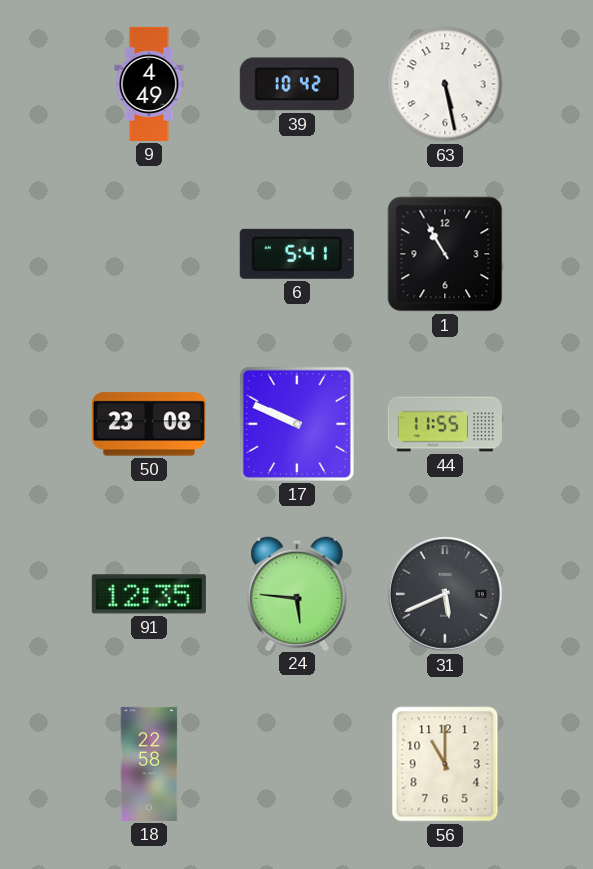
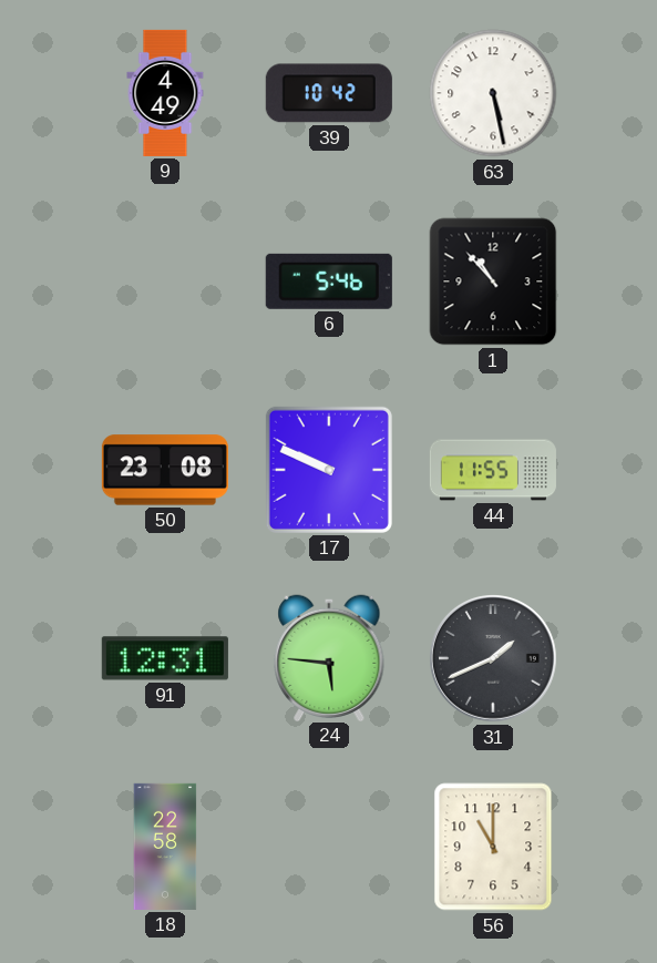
6: 5:41 -> 5:46 (329, 281)
1: 10:55 -> 10:53 (493, 281)
91: 12:35 -> 12:31 (165, 658)
31: 5:41 -> 1:41 (494, 659)
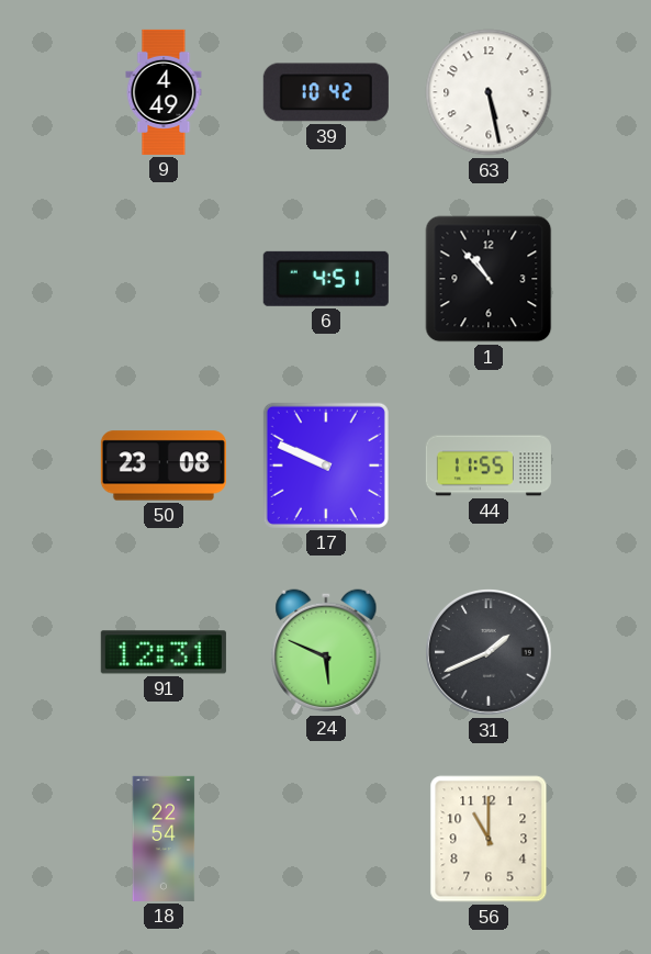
6: 5:46 -> 4:51 (326, 279)
24: 5:46 -> 5:49 (326, 651)
18: 22:58 -> 22:54 (164, 839)
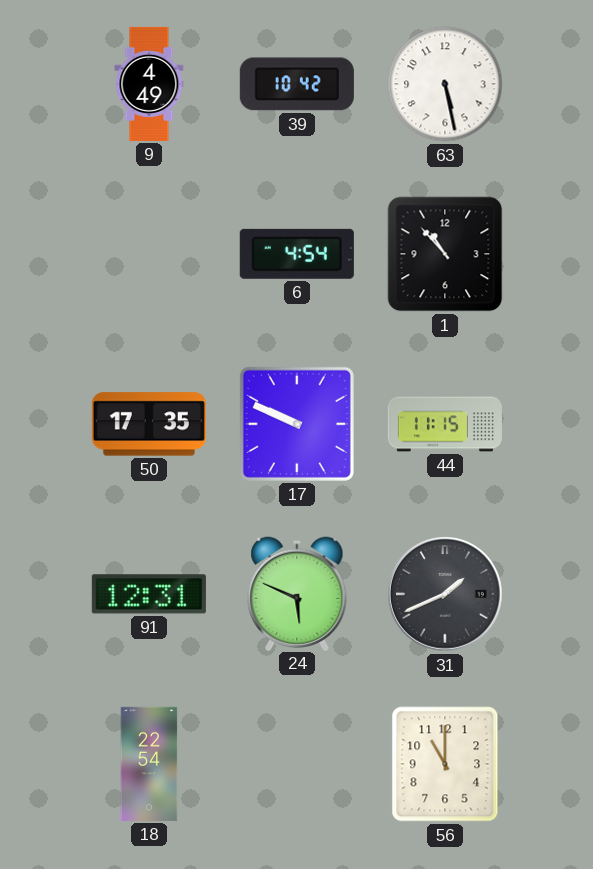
6: 4:51 -> 4:54 (297, 254)
50: 23:08 -> 17:35 (149, 424)
44: 11:55 -> 11:15 (445, 424)
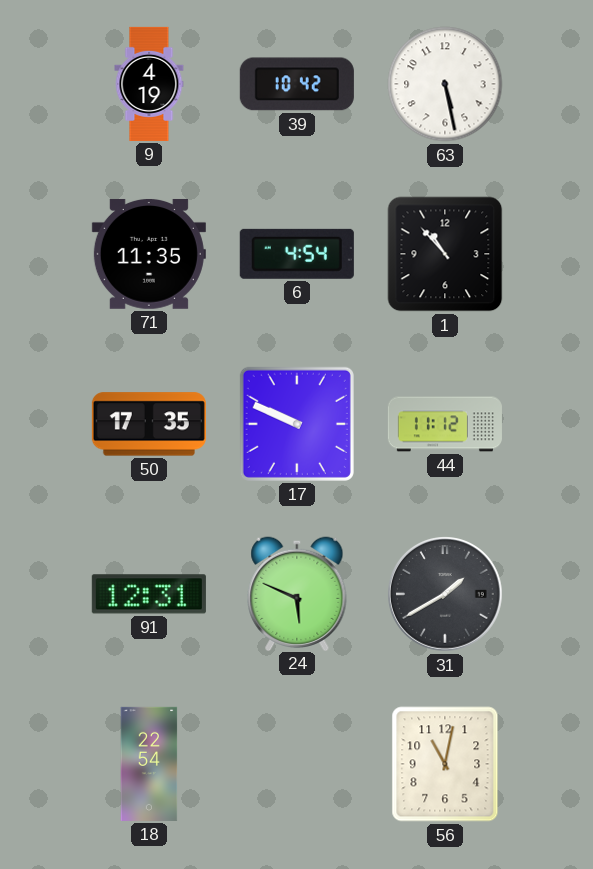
9: 4:49 -> 4:19 (149, 84)
71: none -> 11:35 (149, 254)
44: 11:15 -> 11:12 (445, 424)
31: 1:41 -> 1:40 (446, 595)
56: 11:00 -> 11:02 (445, 764)
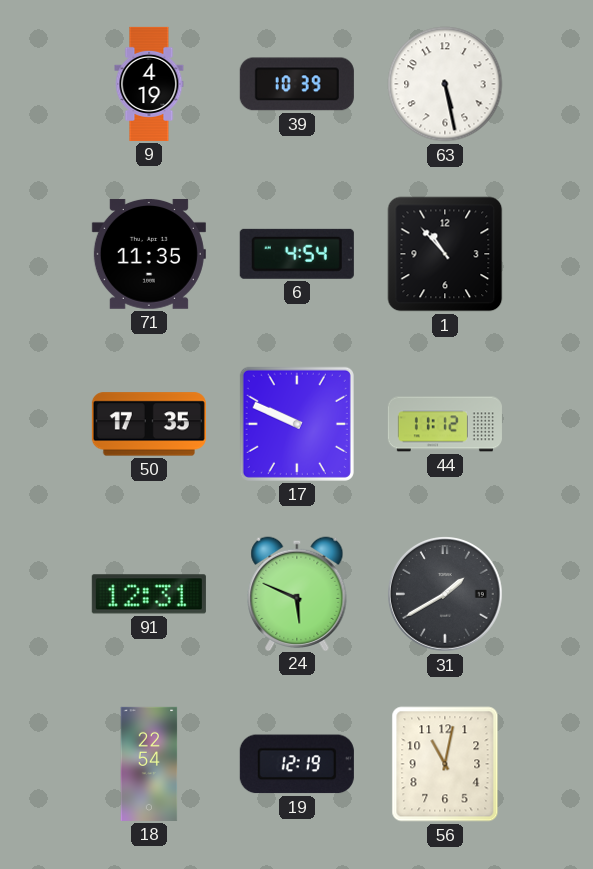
39: 10:42 -> 10:39 (297, 84)
19: none -> 12:19 (297, 764)
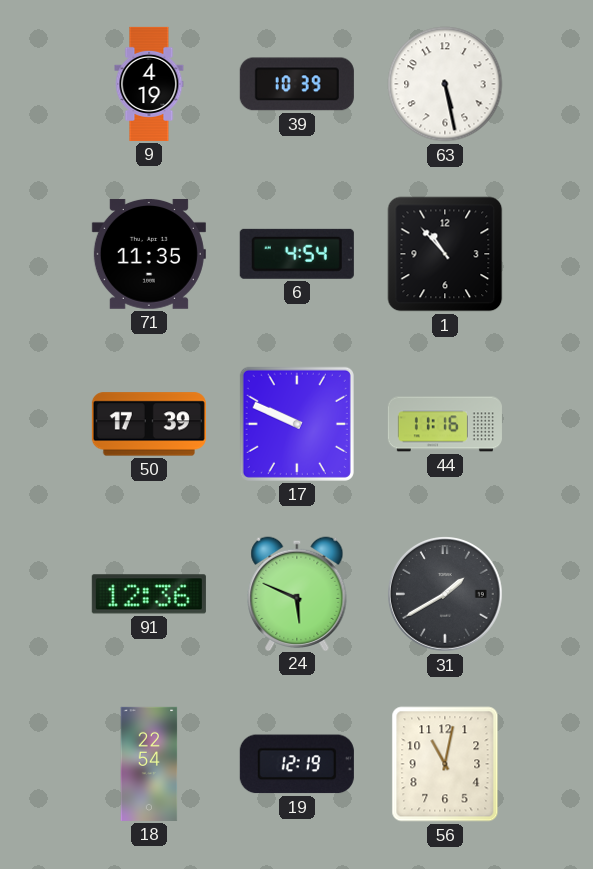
50: 17:35 -> 17:39 (149, 424)
44: 11:12 -> 11:16 (445, 424)
91: 12:31 -> 12:36 (149, 594)
